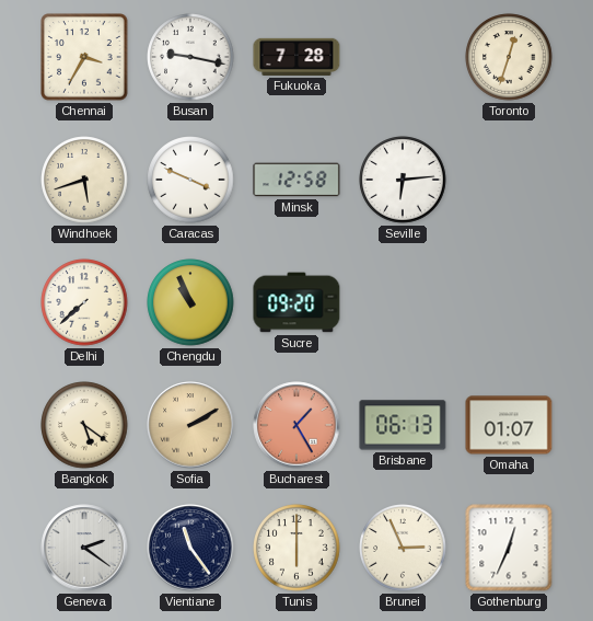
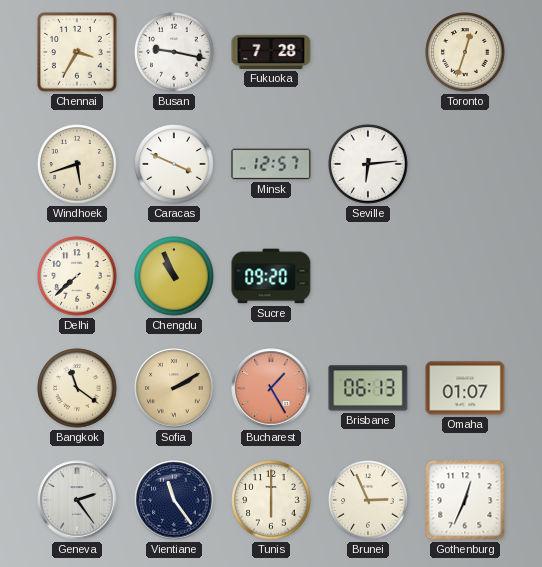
Minsk: 12:58 -> 12:57 (271, 164)
Bangkok: 5:21 -> 11:21 (77, 388)
Geneva: 2:21 -> 2:24 (77, 500)
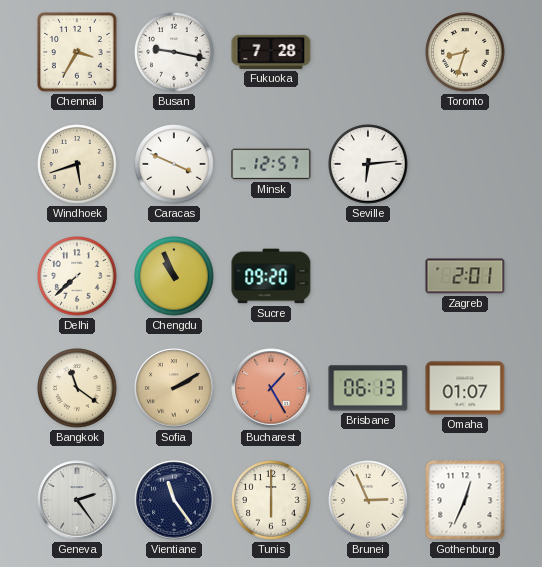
Toronto: 12:33 -> 8:33 (465, 52)
Zagreb: none -> 2:01 (465, 276)
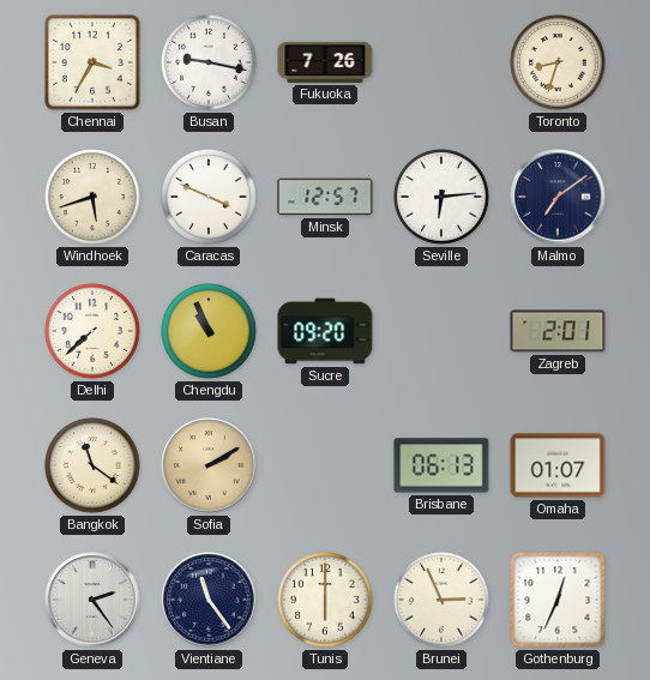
Fukuoka: 7:28 -> 7:26 (325, 62)
Malmo: none -> 7:09 (558, 197)
Bucharest: 1:25 -> none (271, 388)
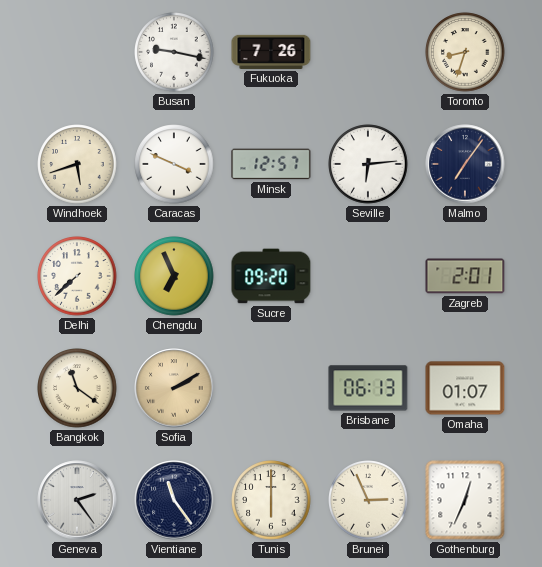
Chennai: 3:35 -> none (92, 62)
Malmo: 7:09 -> 7:06 (465, 164)
Chengdu: 10:56 -> 6:56 (174, 276)
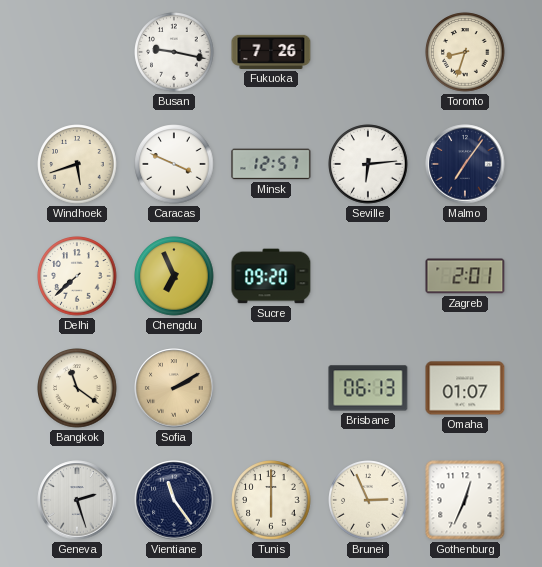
Geneva: 2:24 -> 2:27 (77, 500)
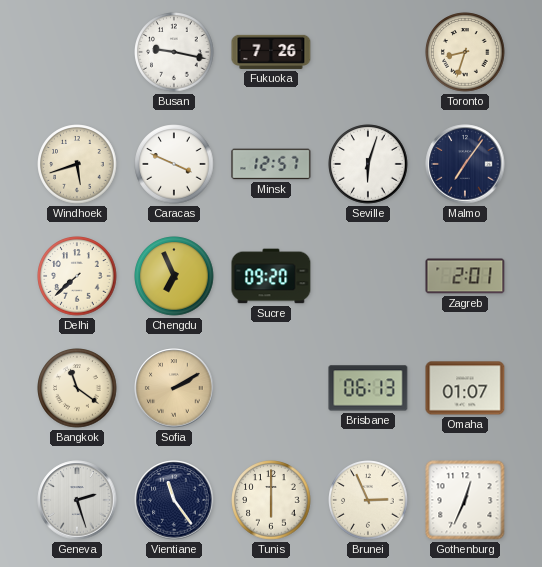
Seville: 6:14 -> 6:03 (368, 164)
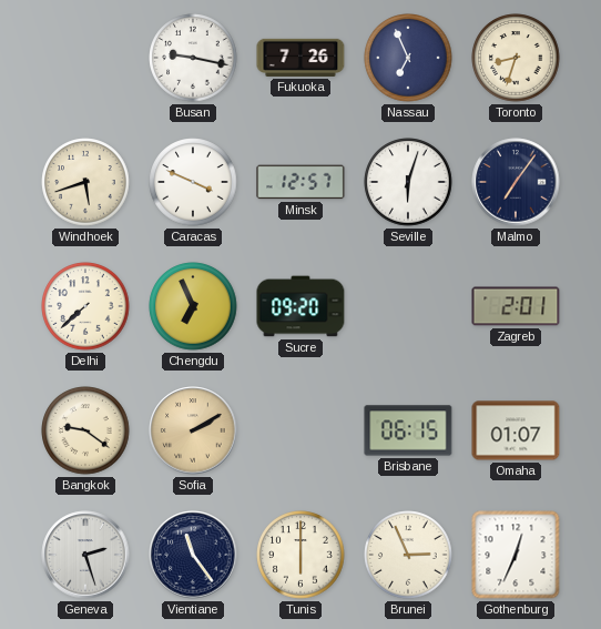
Nassau: none -> 6:56 (408, 58)
Bangkok: 11:21 -> 9:21 (85, 430)
Brisbane: 06:13 -> 06:15 (408, 430)
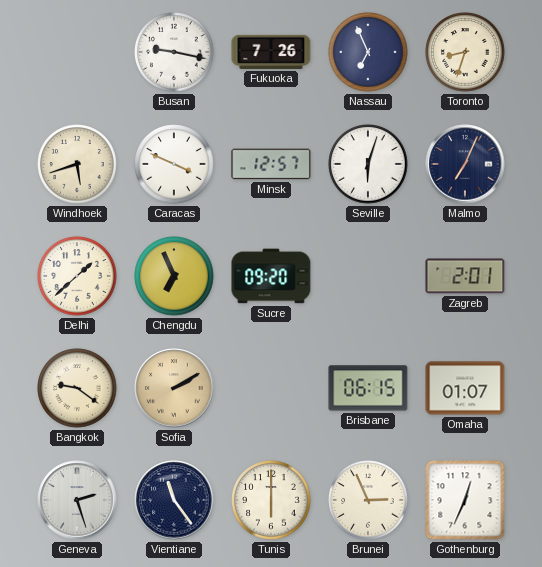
Malmo: 7:06 -> 7:04 (465, 164)
Delhi: 7:38 -> 1:38 (77, 276)
